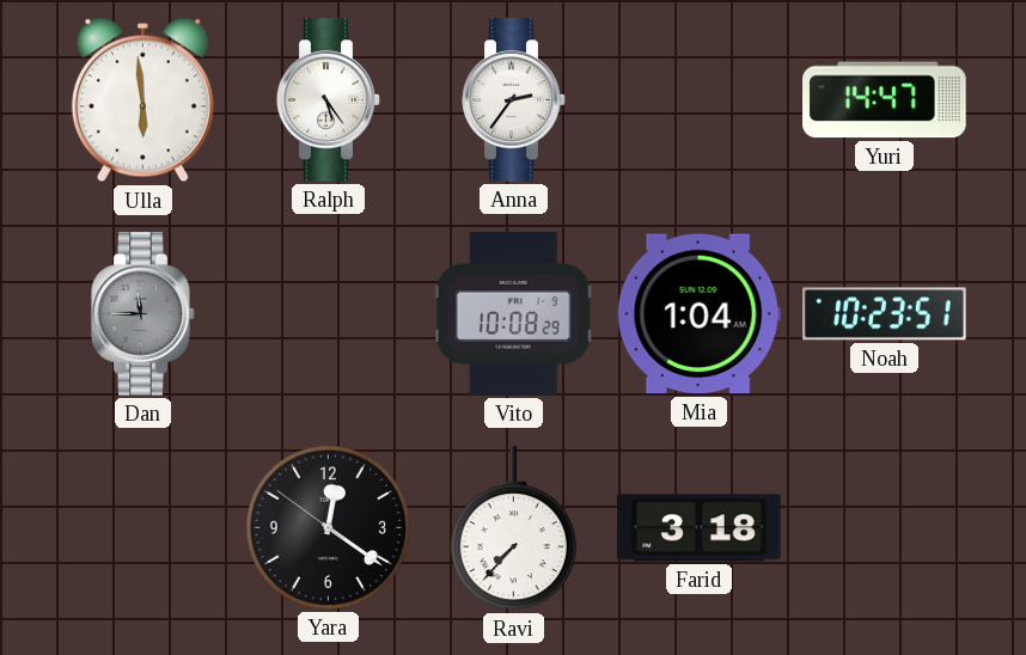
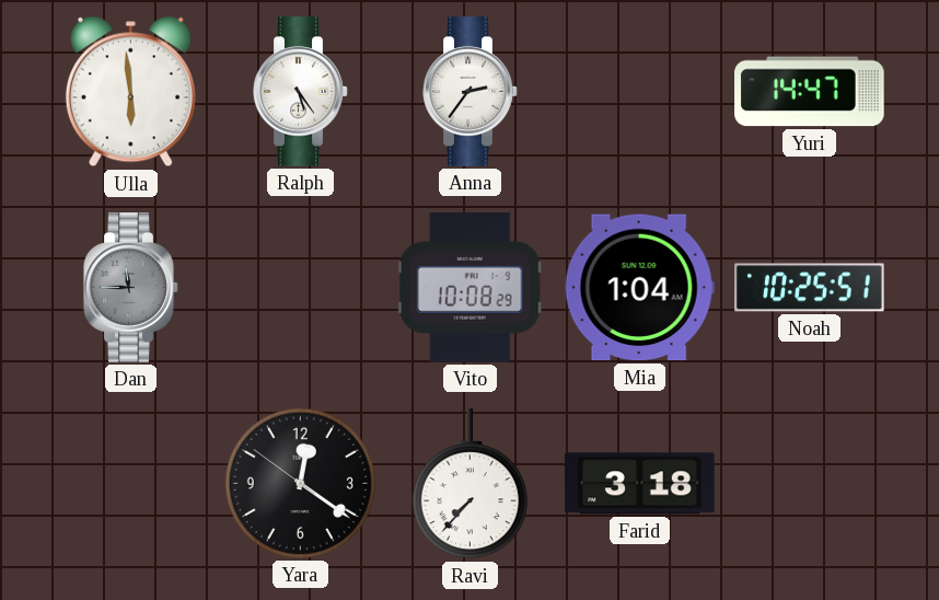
Noah: 10:23 -> 10:25 (810, 288)
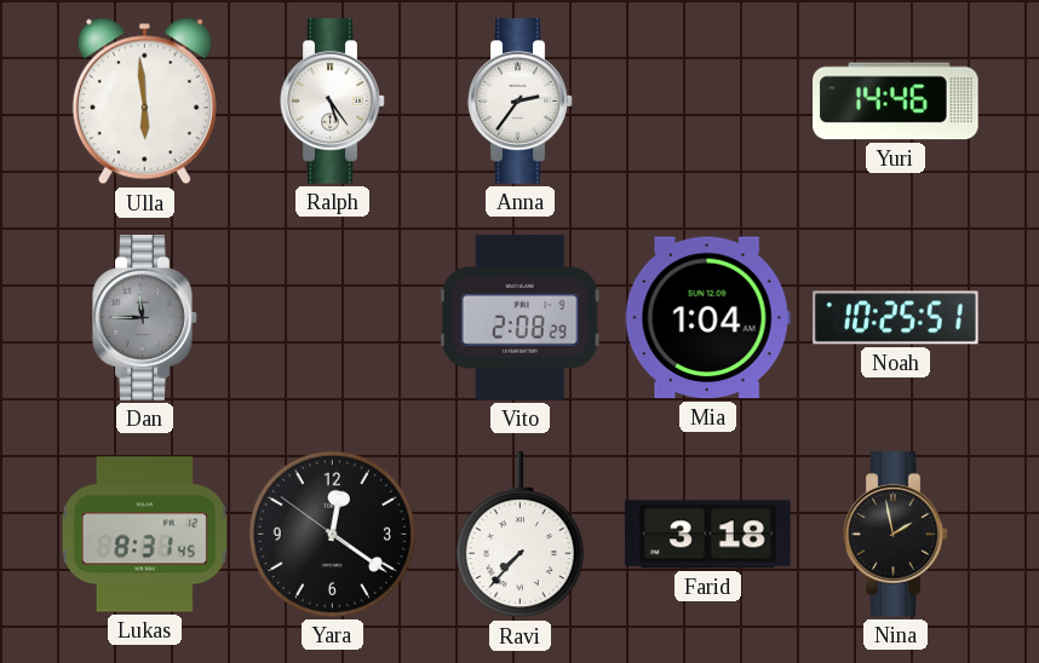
Yuri: 14:47 -> 14:46 (896, 102)
Vito: 10:08 -> 2:08 (519, 318)
Lukas: none -> 8:31 (144, 535)
Nina: none -> 1:58 (896, 535)
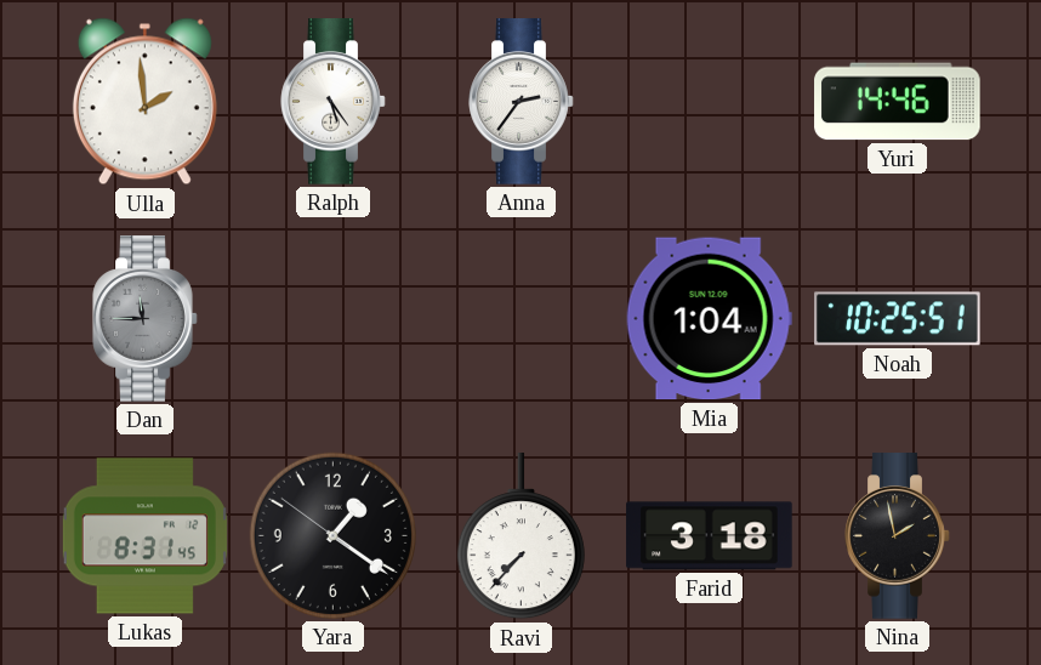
Ulla: 5:59 -> 1:59 (144, 102)
Vito: 2:08 -> none (519, 318)
Yara: 12:20 -> 1:20 (332, 535)
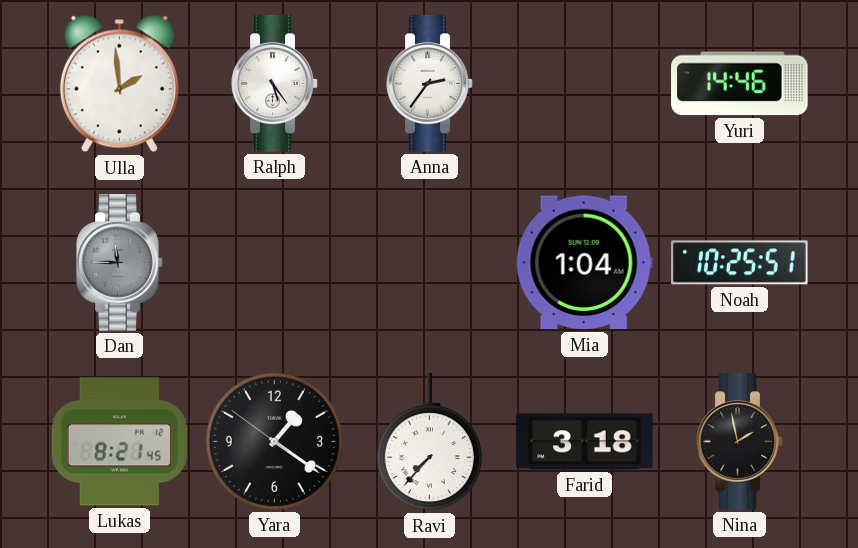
Lukas: 8:31 -> 8:21 (119, 442)
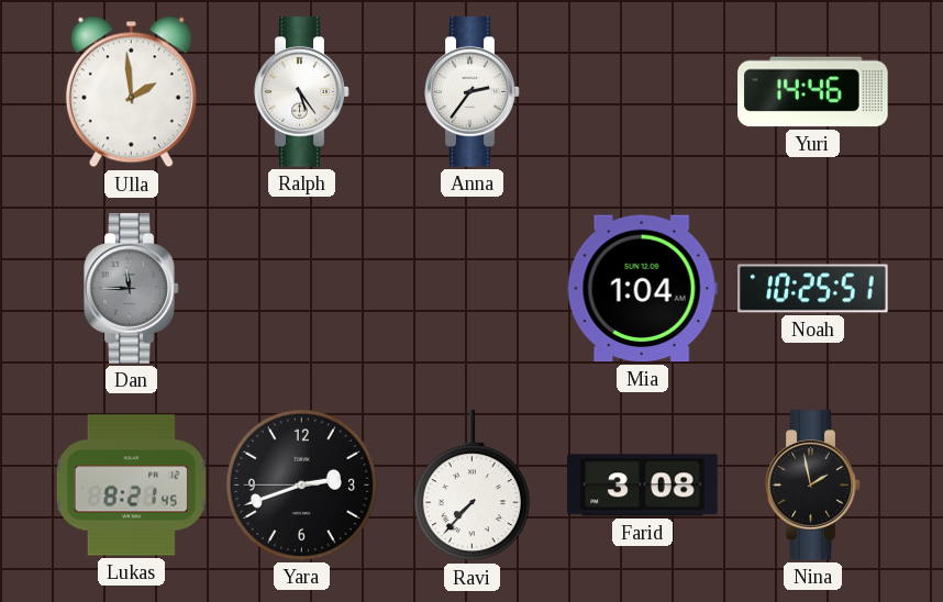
Yara: 1:20 -> 2:41 (301, 484)
Farid: 3:18 -> 3:08 (643, 486)
